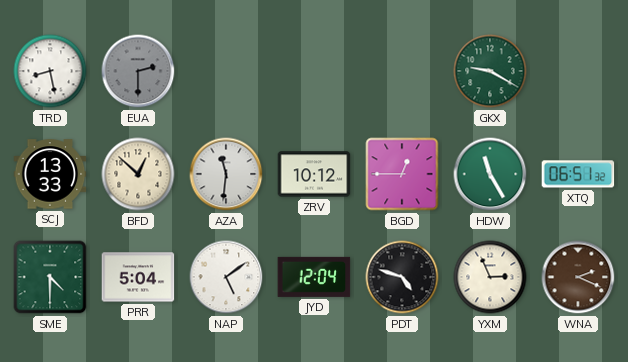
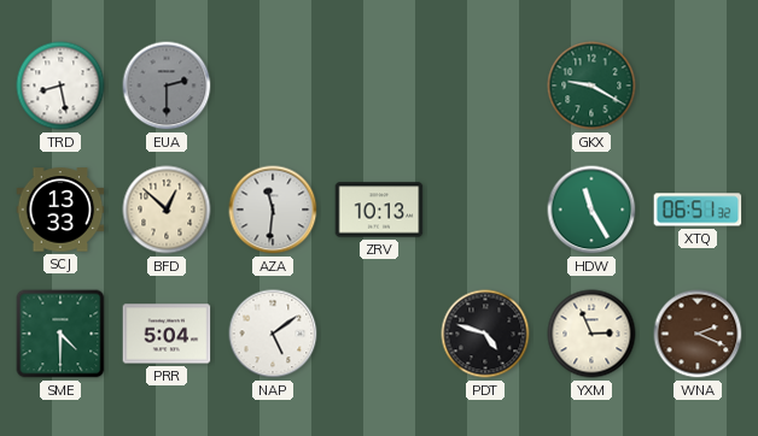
ZRV: 10:12 -> 10:13 (379, 210)
BGD: 12:45 -> none (402, 174)
JYD: 12:04 -> none (314, 277)
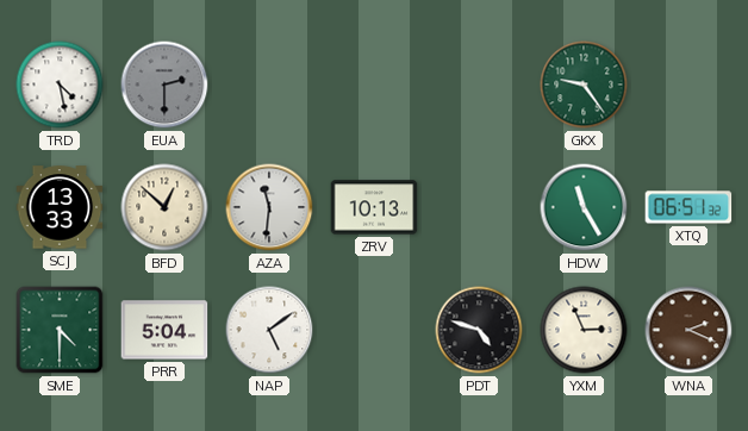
TRD: 8:28 -> 4:28 (60, 85)
GKX: 9:20 -> 9:24 (584, 85)
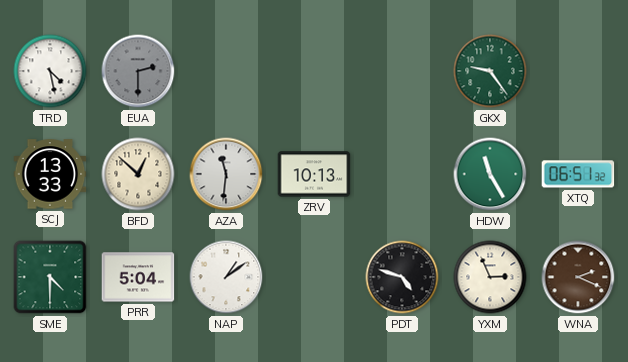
NAP: 5:09 -> 1:09 (226, 277)
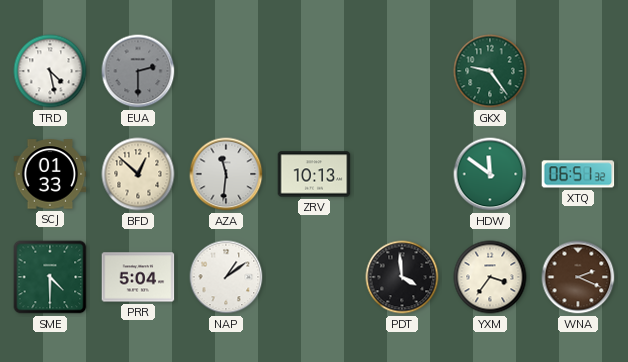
SCJ: 13:33 -> 01:33 (50, 174)
HDW: 11:25 -> 11:51 (490, 174)
PDT: 4:48 -> 3:59 (402, 277)
YXM: 2:56 -> 3:36 (490, 277)
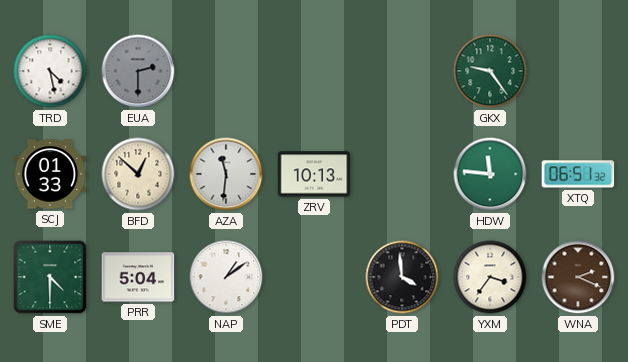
HDW: 11:51 -> 11:46 (490, 174)
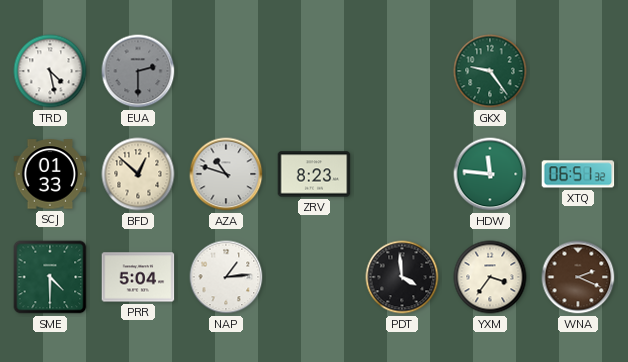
AZA: 11:31 -> 10:48 (226, 174)
ZRV: 10:13 -> 8:23 (314, 174)
NAP: 1:09 -> 1:14 (226, 277)
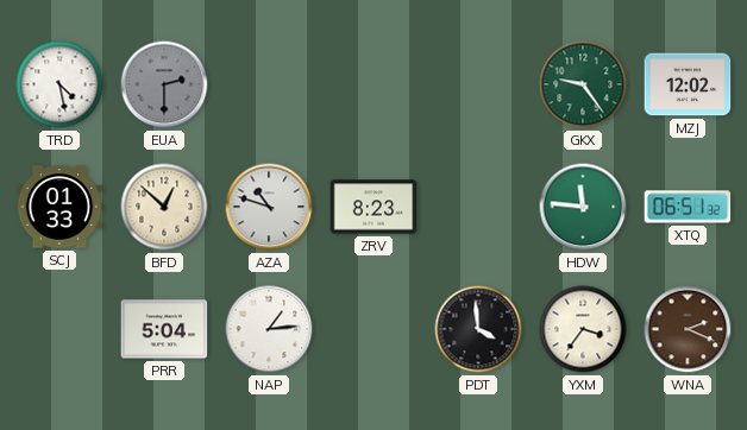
MZJ: none -> 12:02 (688, 84)
SME: 4:30 -> none (50, 277)
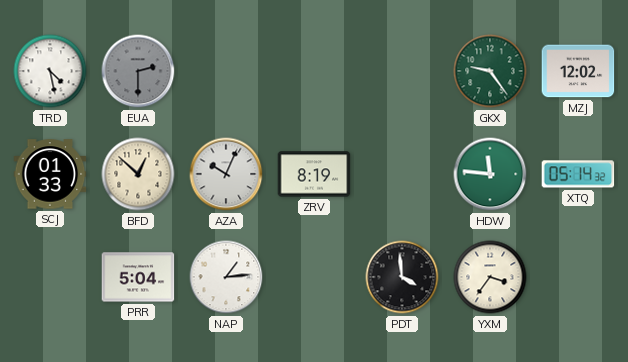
AZA: 10:48 -> 10:04 (226, 174)
ZRV: 8:23 -> 8:19 (314, 174)
XTQ: 06:51 -> 05:14 (578, 174)
WNA: 2:19 -> none (688, 329)
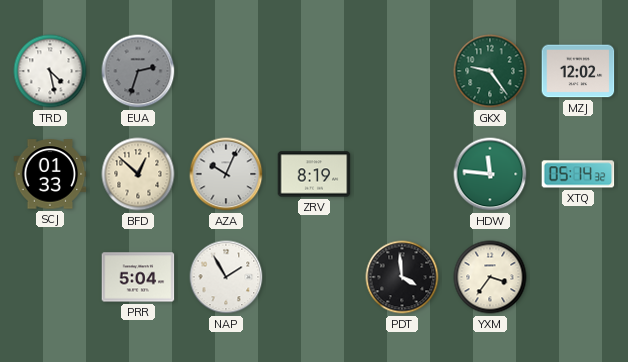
EUA: 2:30 -> 2:33 (138, 71)
NAP: 1:14 -> 1:55 (226, 277)
